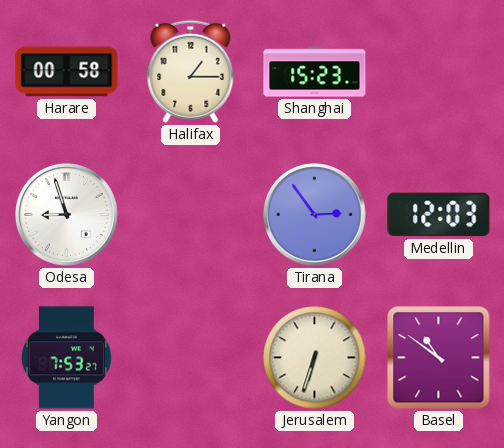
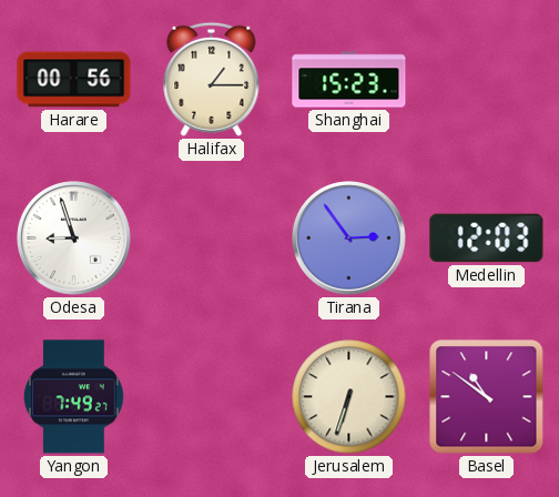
Harare: 00:58 -> 00:56 (74, 80)
Yangon: 7:53 -> 7:49 (73, 397)
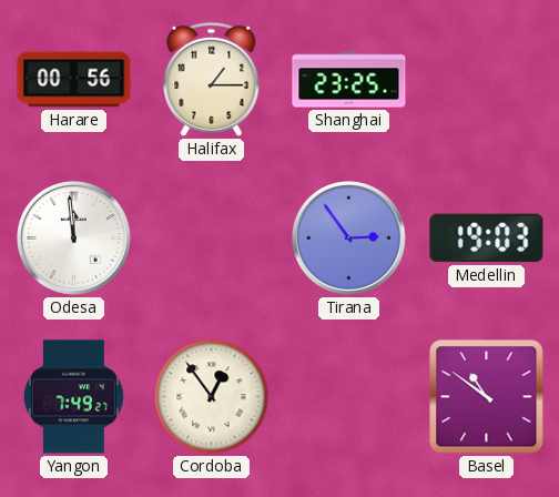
Shanghai: 15:23 -> 23:25 (349, 80)
Odesa: 8:57 -> 11:59 (74, 239)
Medellin: 12:03 -> 19:03 (487, 239)
Cordoba: none -> 12:54 (212, 397)
Jerusalem: 6:33 -> none (349, 397)
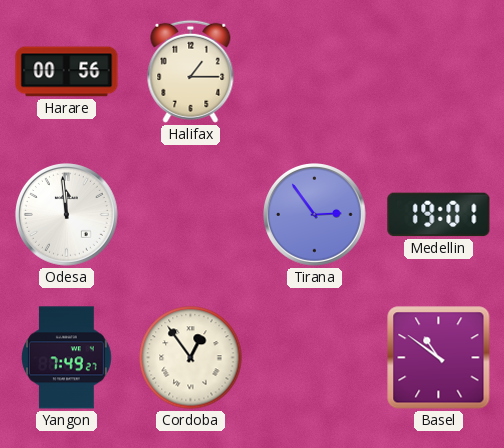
Shanghai: 23:25 -> none (349, 80)
Medellin: 19:03 -> 19:01 (439, 215)
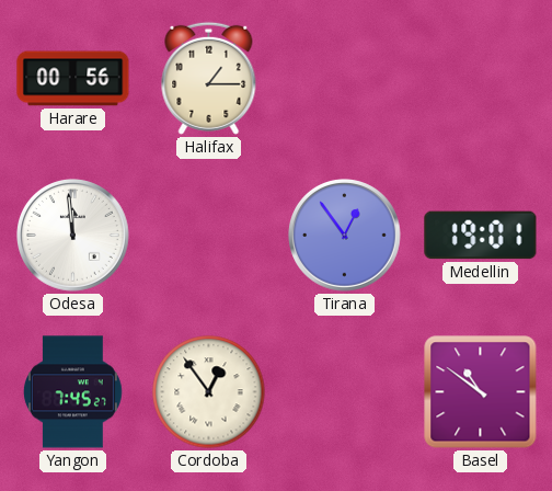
Tirana: 2:54 -> 12:54 (345, 236)
Yangon: 7:49 -> 7:45 (72, 392)
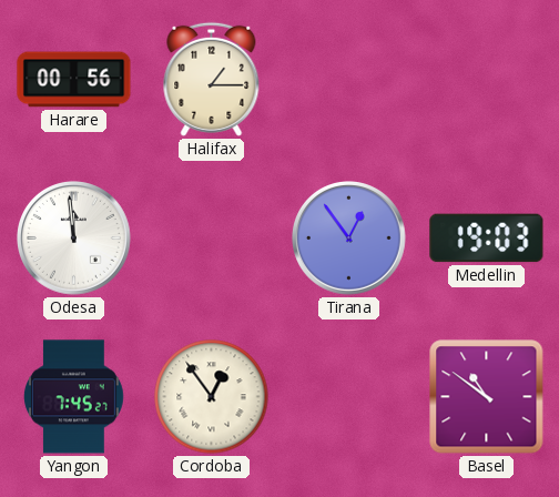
Medellin: 19:01 -> 19:03 (487, 239)
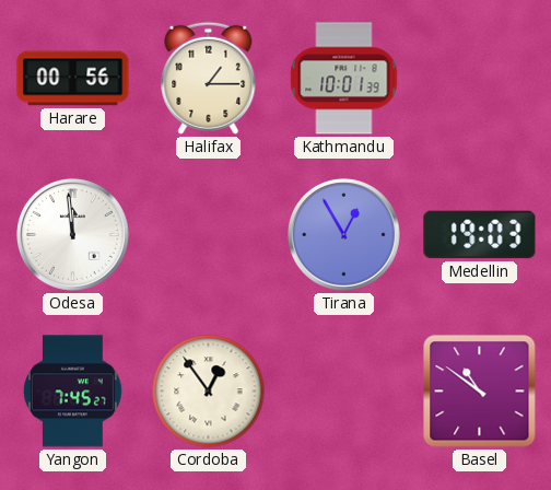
Kathmandu: none -> 10:01 (344, 79)
Tirana: 12:54 -> 12:55 (344, 235)
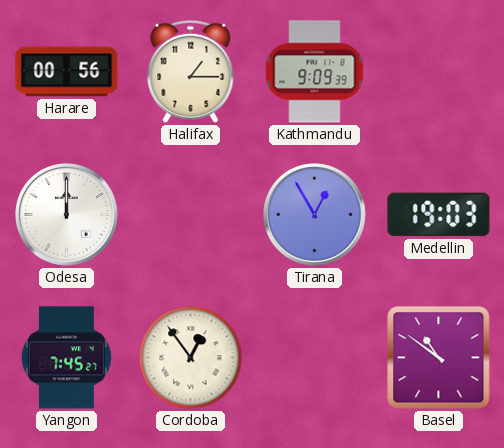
Kathmandu: 10:01 -> 9:09 (315, 72)
Odesa: 11:59 -> 12:00 (67, 215)
